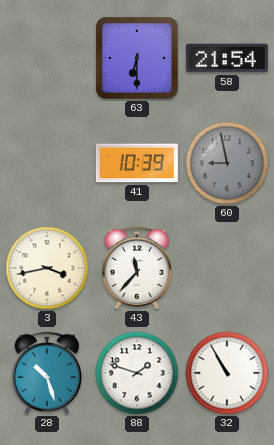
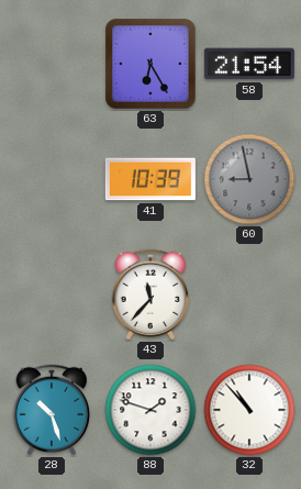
63: 6:30 -> 6:25 (150, 64)
3: 3:43 -> none (47, 268)
32: 10:55 -> 10:53 (249, 410)
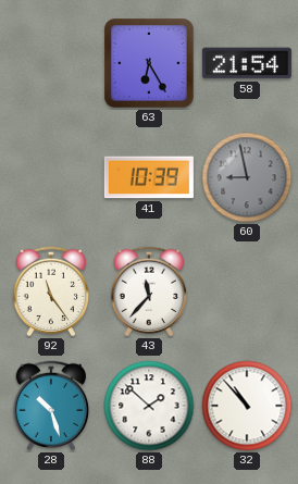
92: none -> 11:24 (51, 291)
88: 1:48 -> 1:52 (149, 406)
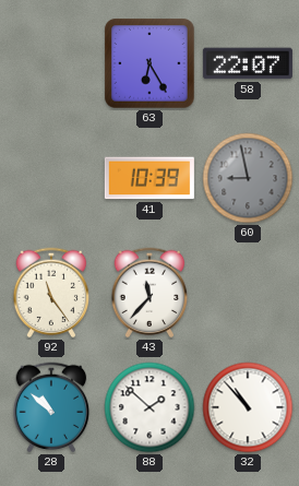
58: 21:54 -> 22:07 (248, 63)
28: 10:27 -> 10:52 (51, 407)
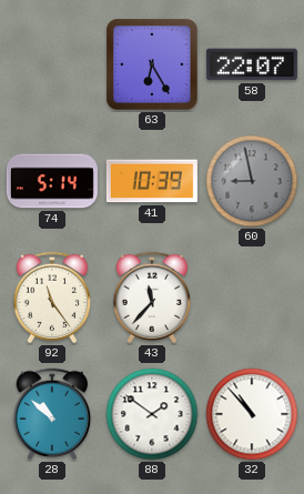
74: none -> 5:14 (52, 181)
88: 1:52 -> 1:51 (152, 414)
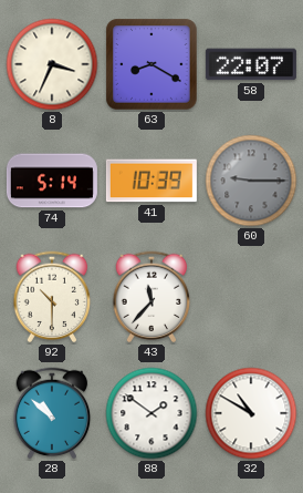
8: none -> 3:34 (52, 64)
63: 6:25 -> 8:20 (151, 64)
60: 8:58 -> 9:15 (251, 181)
92: 11:24 -> 10:30 (52, 297)
32: 10:53 -> 10:50 (251, 413)
